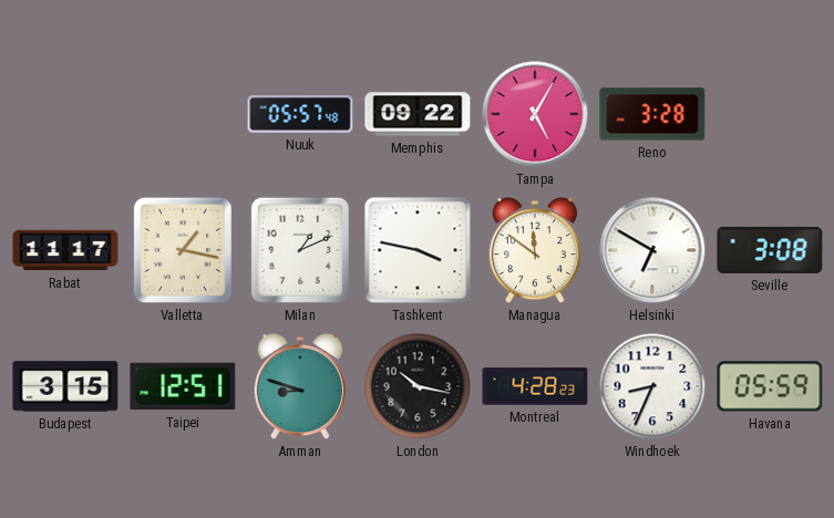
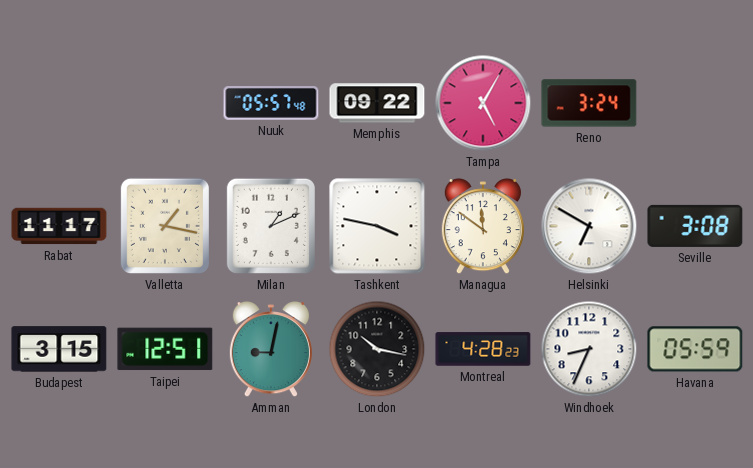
Reno: 3:28 -> 3:24 (589, 103)
Amman: 8:48 -> 9:02 (271, 350)
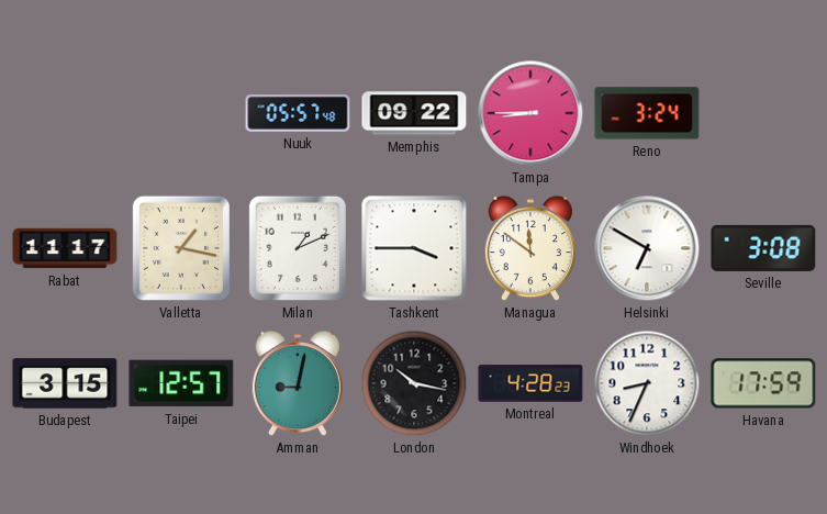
Tampa: 5:05 -> 8:45 (530, 113)
Tashkent: 3:47 -> 3:45 (414, 248)
Taipei: 12:51 -> 12:57 (181, 383)
Havana: 05:59 -> 17:59 (763, 383)
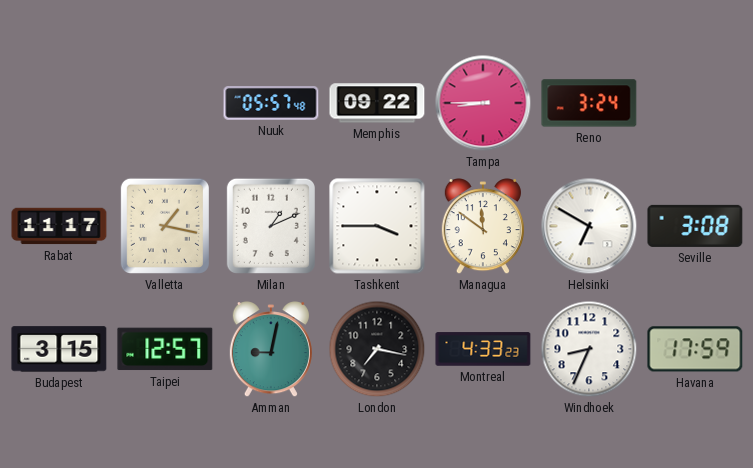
London: 10:17 -> 7:17 (377, 349)
Montreal: 4:28 -> 4:33 (483, 349)
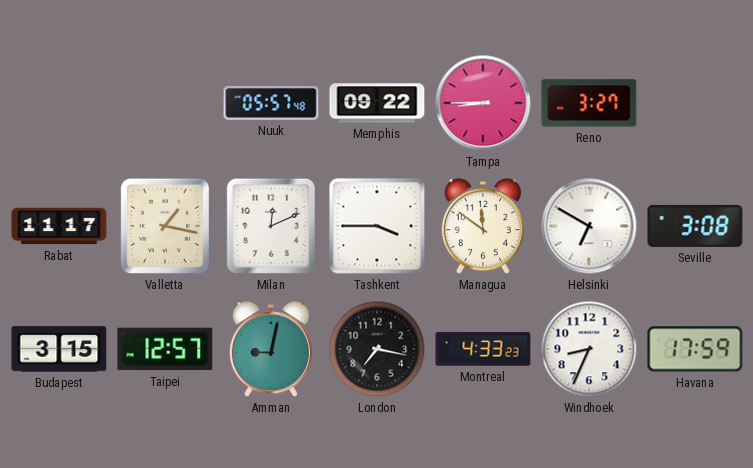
Reno: 3:24 -> 3:27 (589, 103)
Milan: 1:11 -> 12:11 (271, 226)
